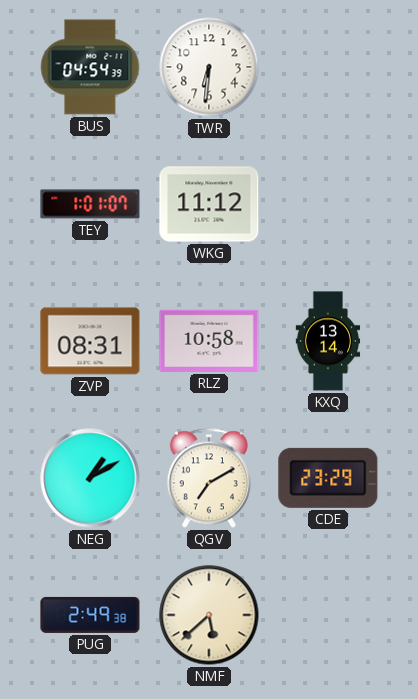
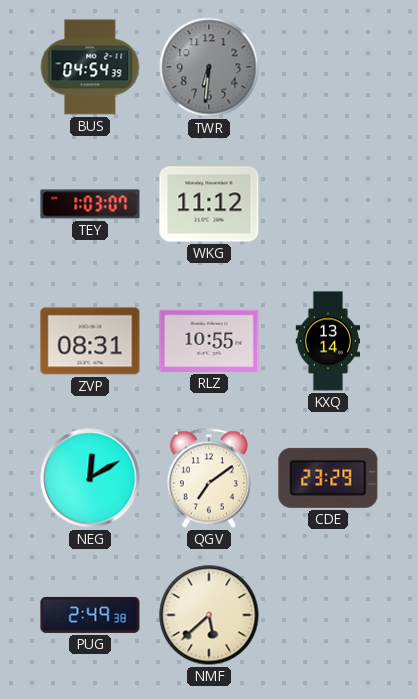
TWR dial: white -> grey (209, 67)
TEY: 1:01 -> 1:03 (90, 204)
RLZ: 10:58 -> 10:55 (209, 341)
NEG: 1:10 -> 12:10 (90, 478)
QGV: 7:10 -> 7:09 (209, 478)
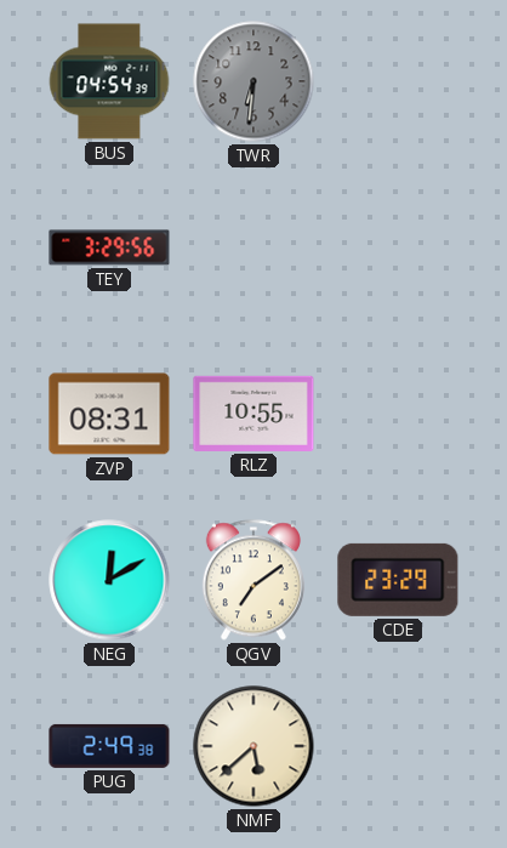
TEY: 1:03 -> 3:29 (109, 247)
WKG: 11:12 -> none (209, 204)
KXQ: 13:14 -> none (328, 341)
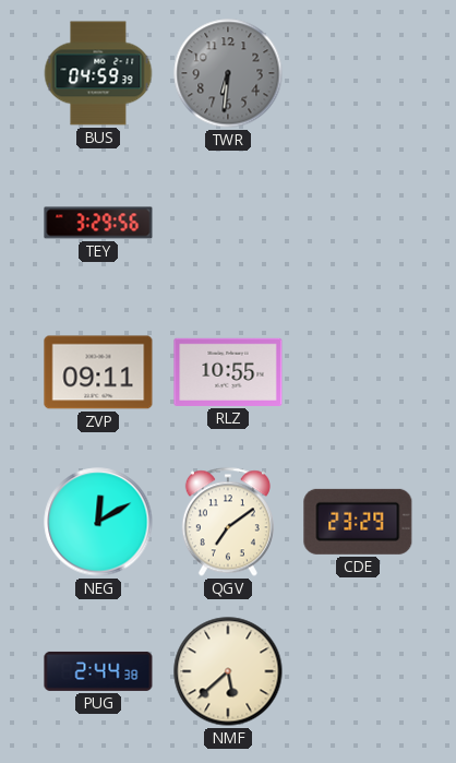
BUS: 04:54 -> 04:59 (98, 73)
ZVP: 08:31 -> 09:11 (98, 372)
PUG: 2:49 -> 2:44 (98, 671)
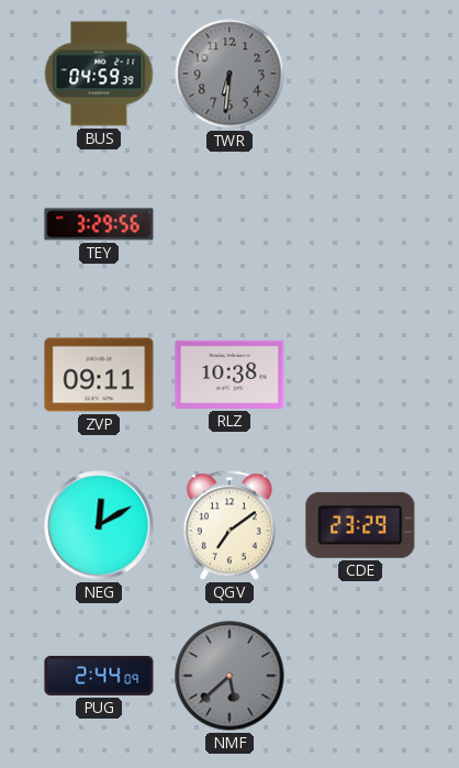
RLZ: 10:55 -> 10:38 (229, 375)
PUG: 2:44:38 -> 2:44:09 (99, 676)
NMF dial: cream -> grey (229, 676)
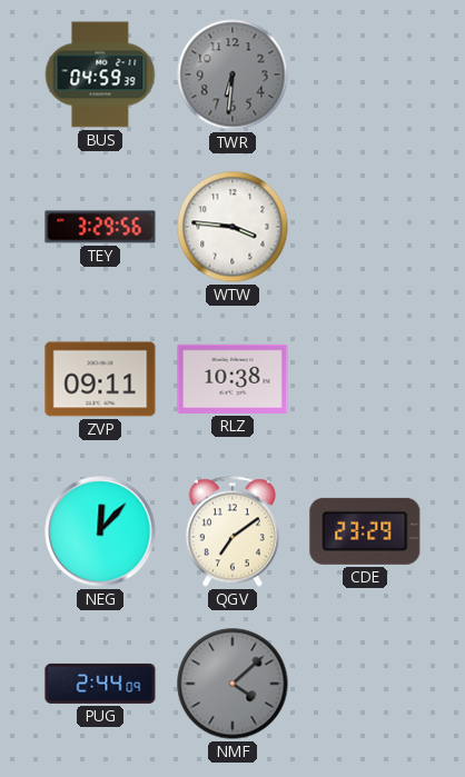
WTW: none -> 3:46 (233, 227)
NEG: 12:10 -> 12:07 (100, 531)
NMF: 5:38 -> 4:08 (233, 684)
